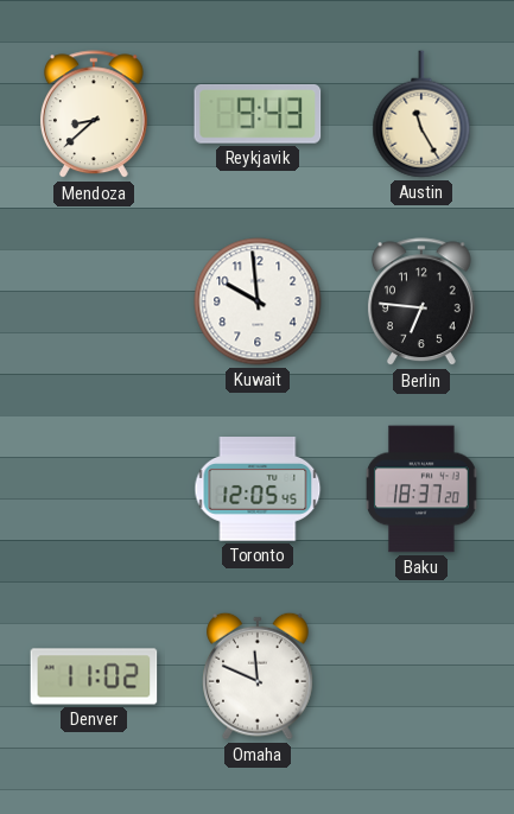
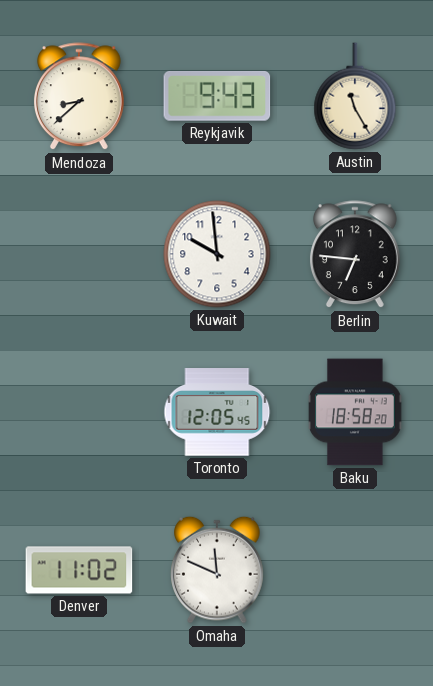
Baku: 18:37 -> 18:58 (355, 412)
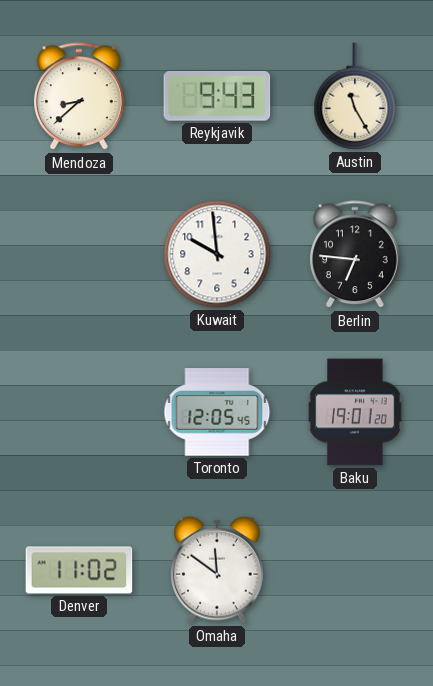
Baku: 18:58 -> 19:01 (355, 412)
Omaha: 11:49 -> 11:51 (217, 570)
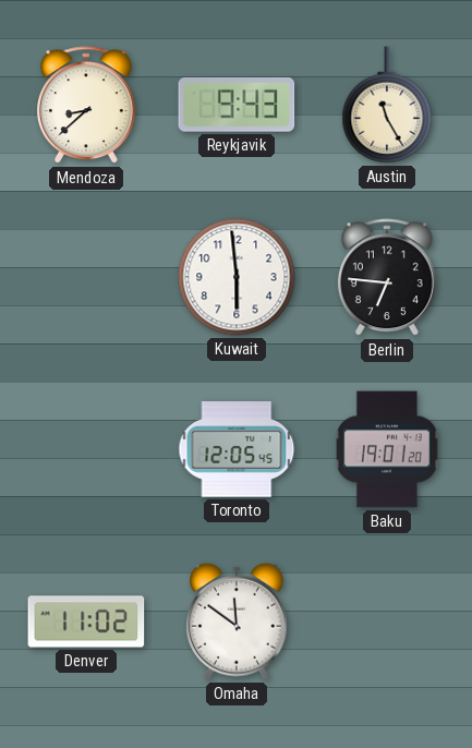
Kuwait: 9:59 -> 5:59 (237, 277)
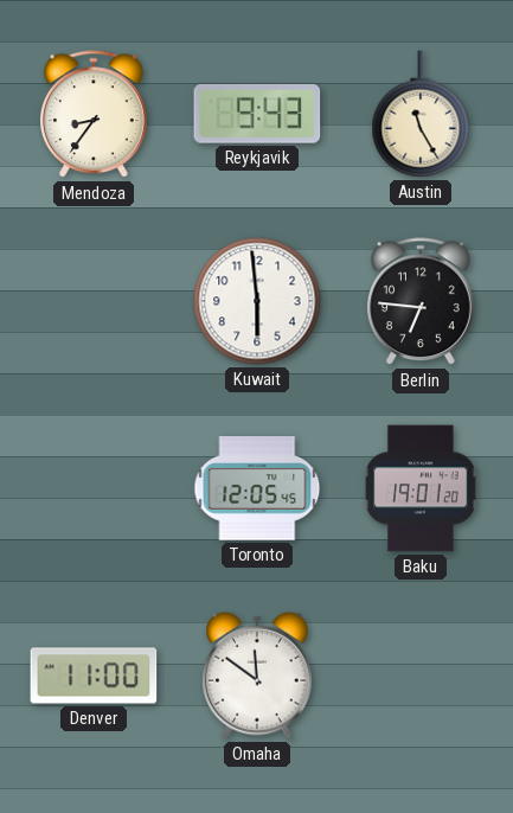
Mendoza: 8:38 -> 8:36 (94, 115)
Denver: 11:02 -> 11:00 (94, 676)
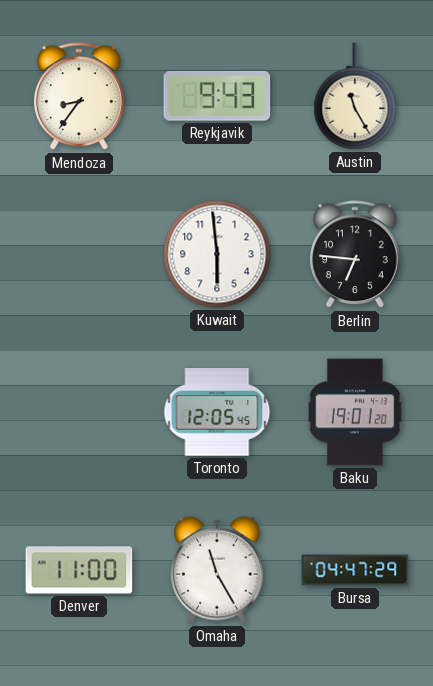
Omaha: 11:51 -> 11:25 (217, 570)
Bursa: none -> 04:47 (355, 570)
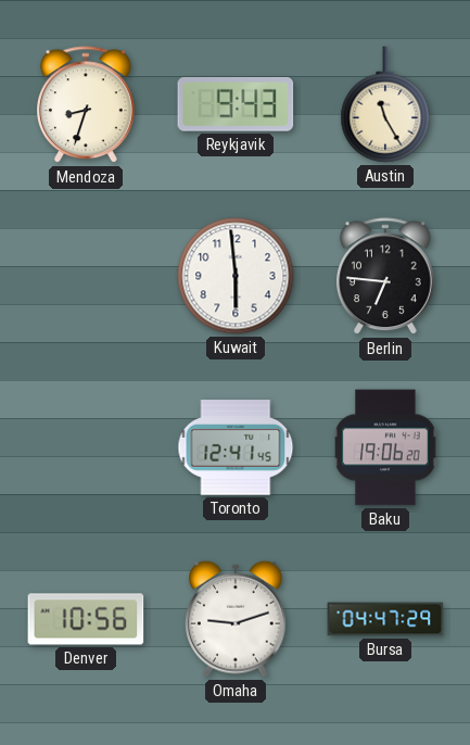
Mendoza: 8:36 -> 8:33 (86, 105)
Toronto: 12:05 -> 12:41 (236, 447)
Baku: 19:01 -> 19:06 (385, 447)
Denver: 11:00 -> 10:56 (86, 619)
Omaha: 11:25 -> 9:12 (236, 619)
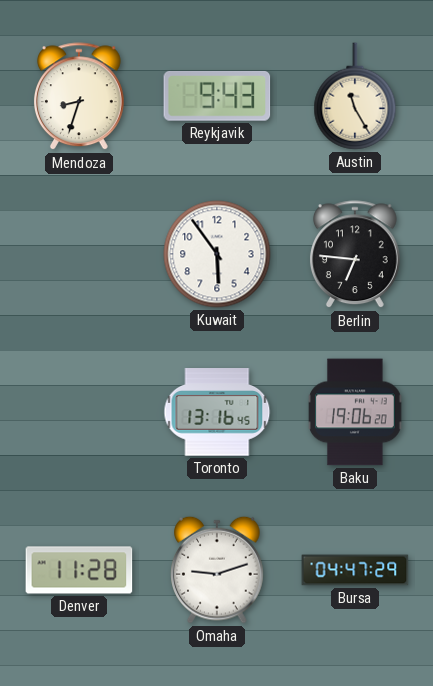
Kuwait: 5:59 -> 5:54 (217, 254)
Toronto: 12:41 -> 13:16 (217, 412)
Denver: 10:56 -> 11:28 (79, 570)
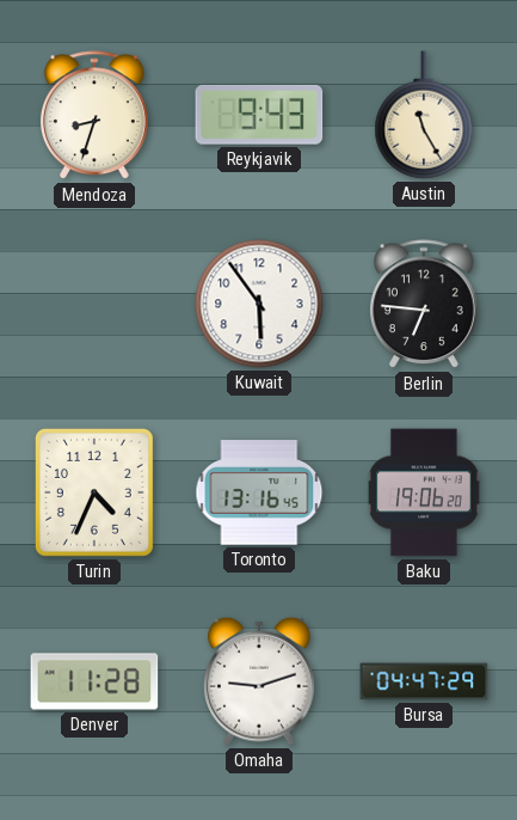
Turin: none -> 4:34 (94, 492)
